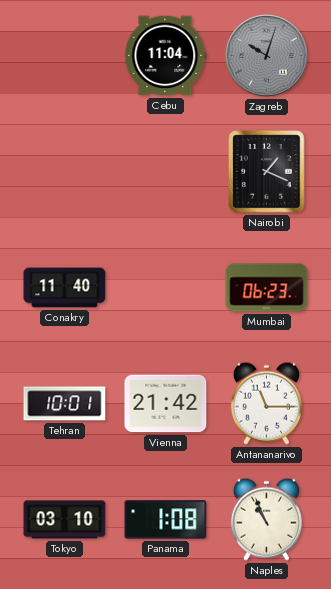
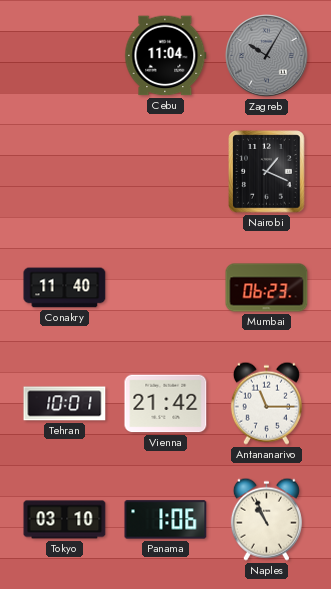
Zagreb: 10:03 -> 10:05 (267, 56)
Panama: 1:08 -> 1:06 (166, 520)
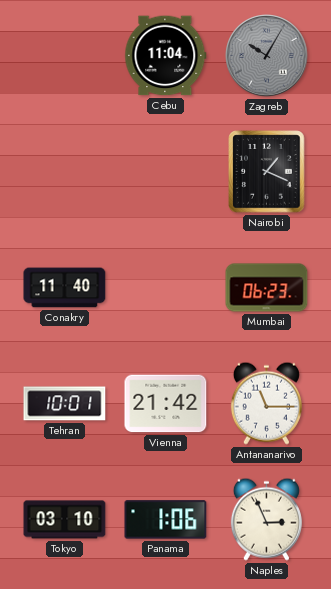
Naples: 10:56 -> 2:56 (266, 519)
